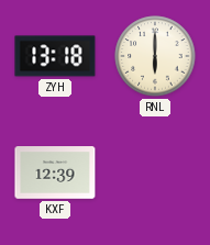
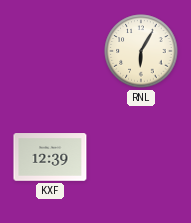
ZYH: 13:18 -> none (55, 56)
RNL: 6:00 -> 6:05 (141, 51)
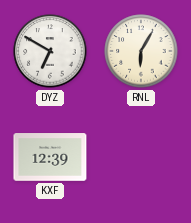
DYZ: none -> 6:50 (50, 51)
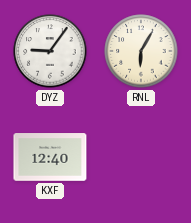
DYZ: 6:50 -> 9:06 (50, 51)
KXF: 12:39 -> 12:40 (50, 157)
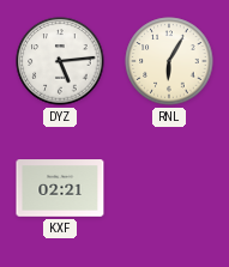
DYZ: 9:06 -> 5:14 (60, 61)
KXF: 12:40 -> 02:21 (60, 188)
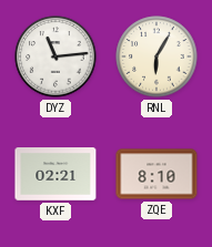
DYZ: 5:14 -> 11:14 (55, 56)
ZQE: none -> 8:10 (157, 174)
